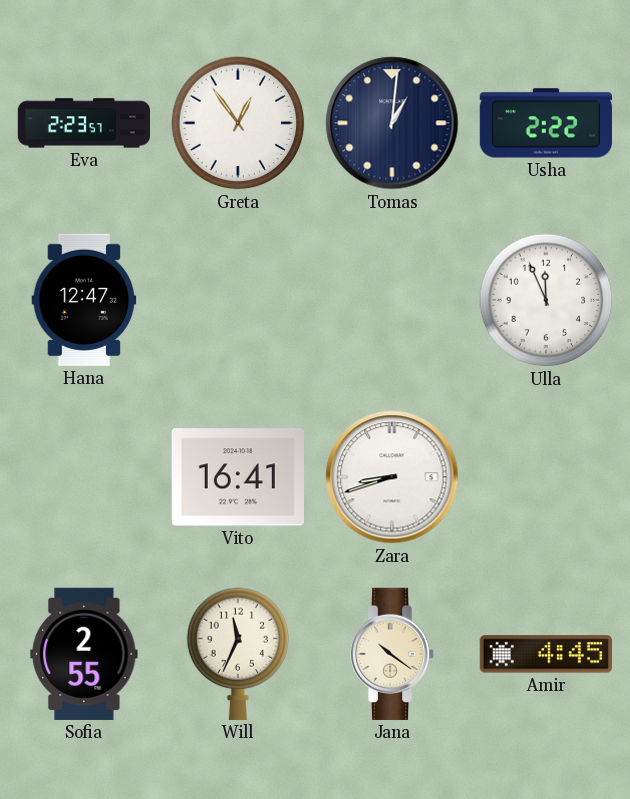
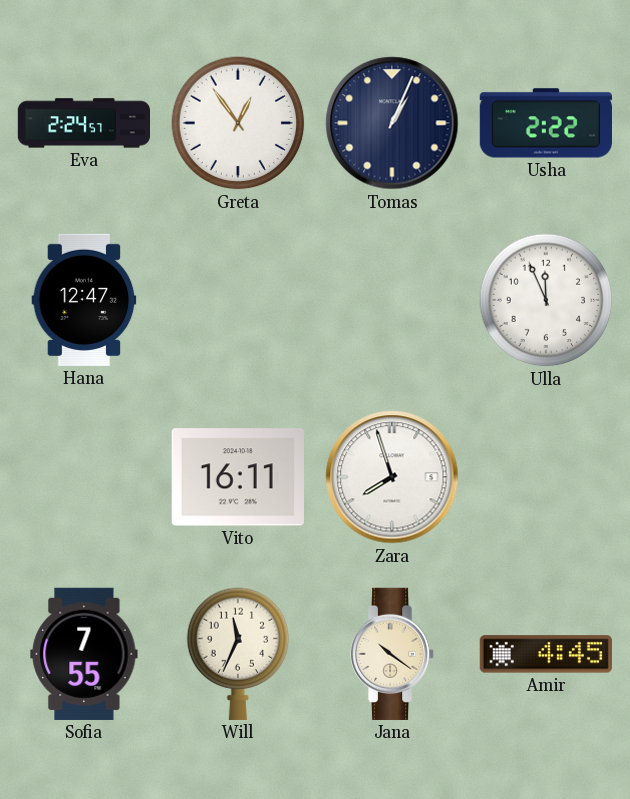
Eva: 2:23 -> 2:24 (83, 123)
Tomas: 1:01 -> 1:04 (392, 123)
Vito: 16:41 -> 16:11 (238, 477)
Zara: 8:42 -> 7:57 (392, 477)
Sofia: 2:55 -> 7:55 (84, 654)
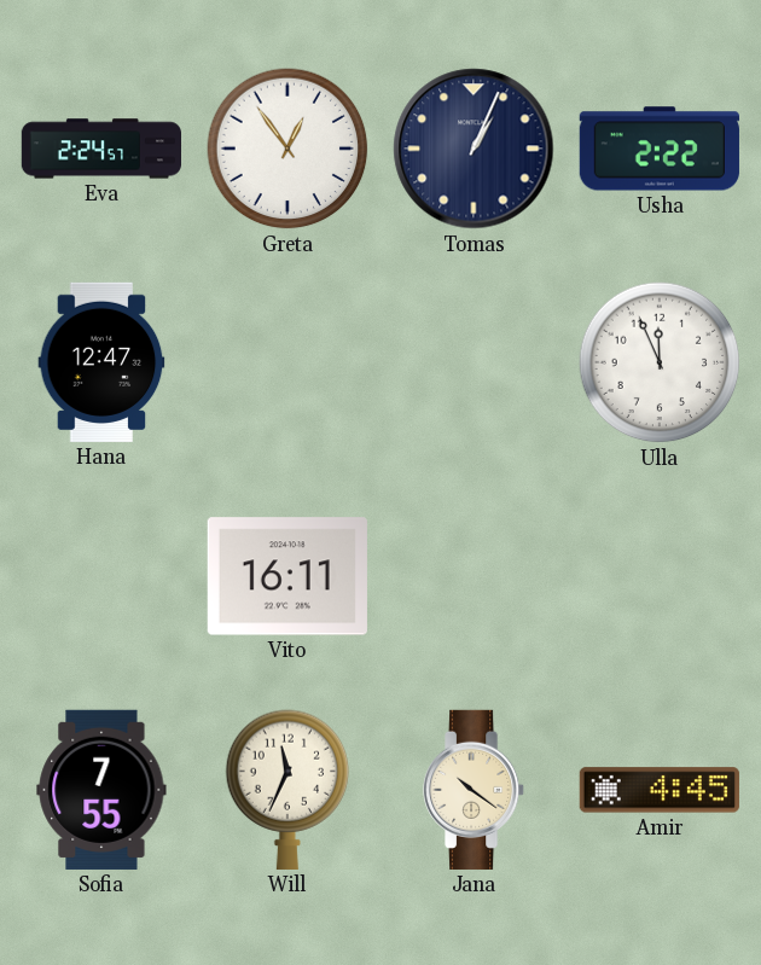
Zara: 7:57 -> none (392, 477)
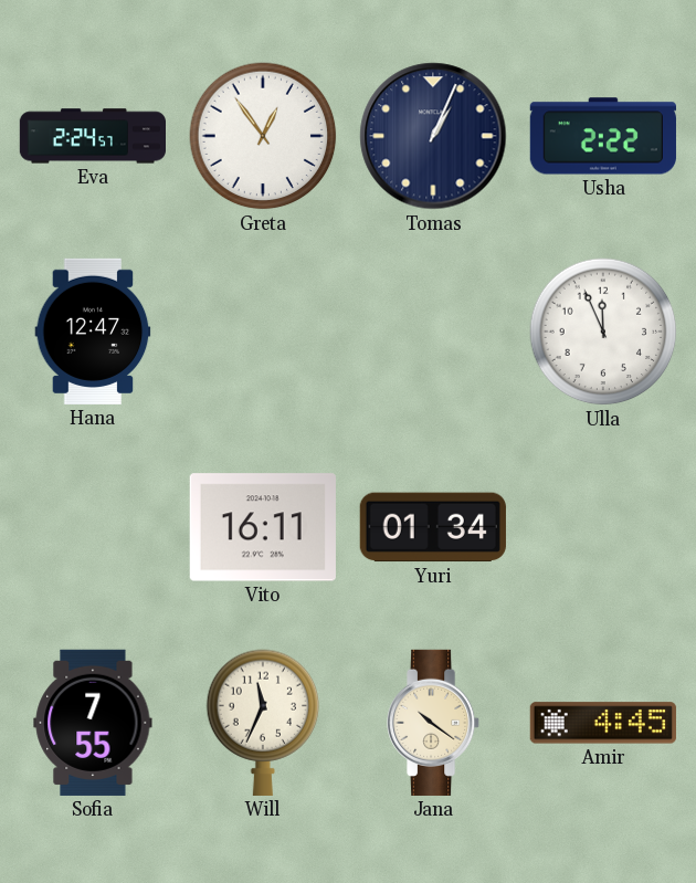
Yuri: none -> 01:34 (433, 527)
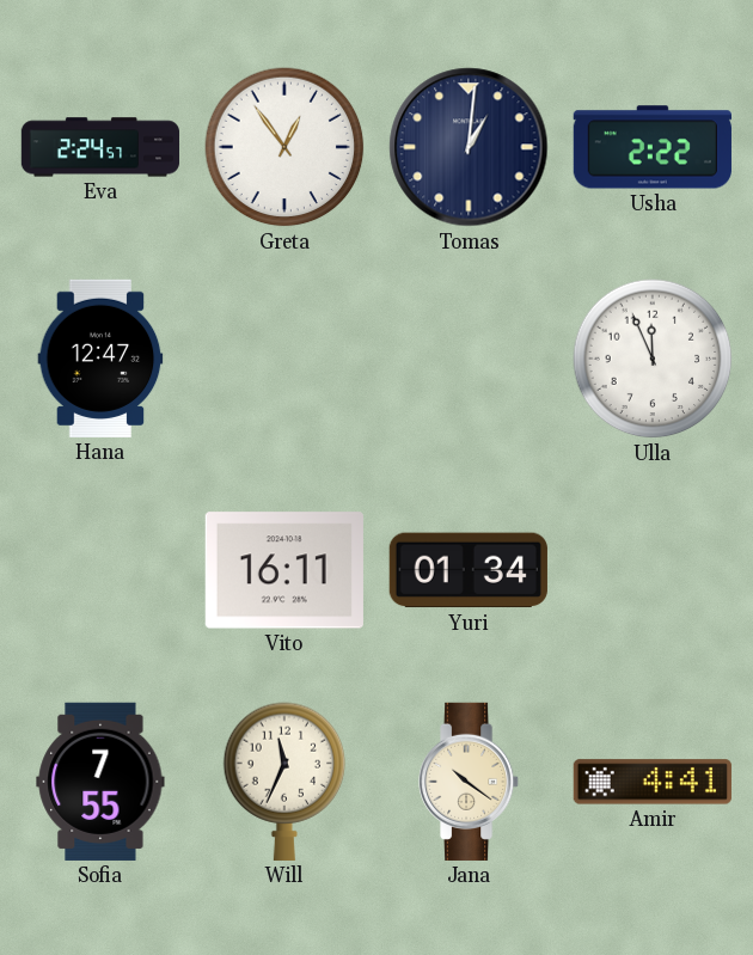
Tomas: 1:04 -> 1:01 (469, 147)
Amir: 4:45 -> 4:41 (653, 782)
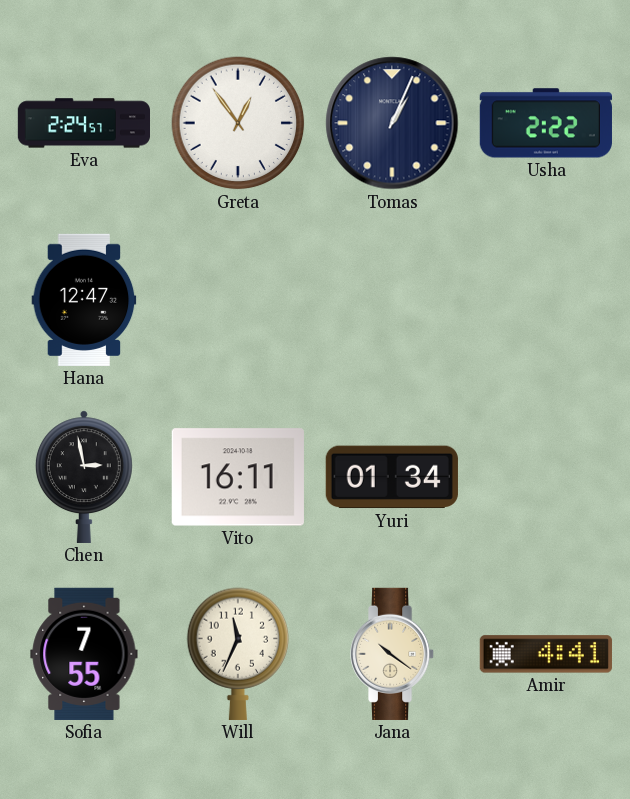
Tomas: 1:01 -> 1:04 (392, 123)
Ulla: 11:56 -> none (653, 359)
Chen: none -> 2:58 (84, 477)
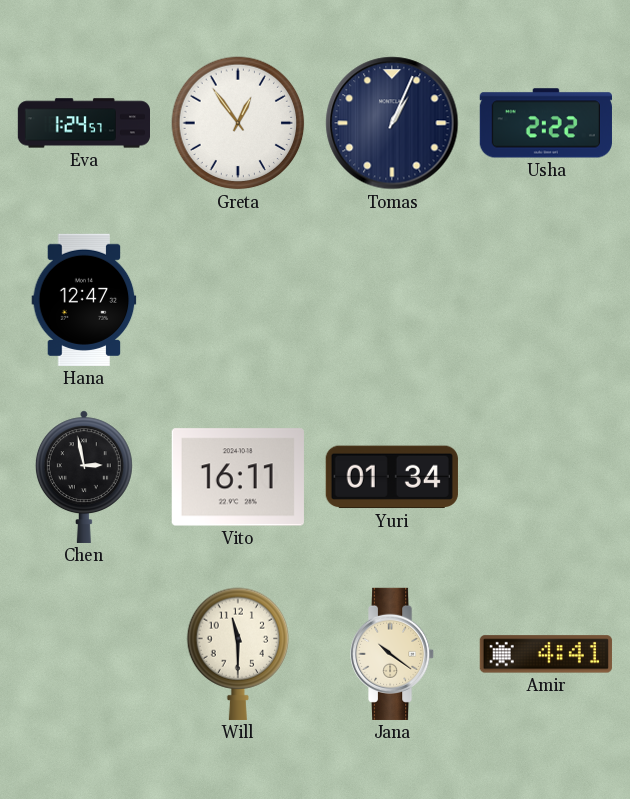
Eva: 2:24 -> 1:24 (83, 123)
Sofia: 7:55 -> none (84, 654)
Will: 11:34 -> 11:30 (238, 654)
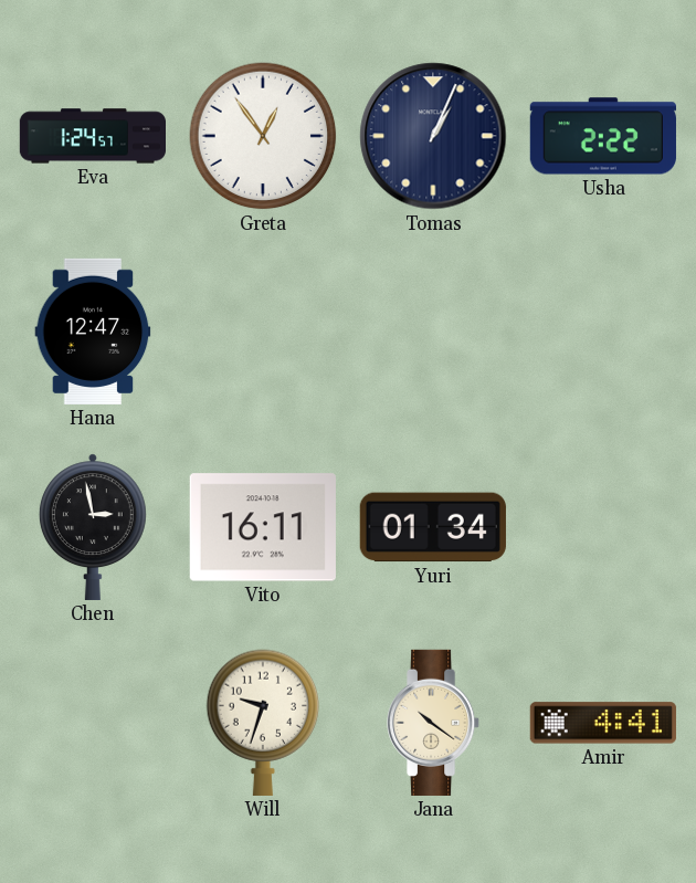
Will: 11:30 -> 9:33 (263, 723)
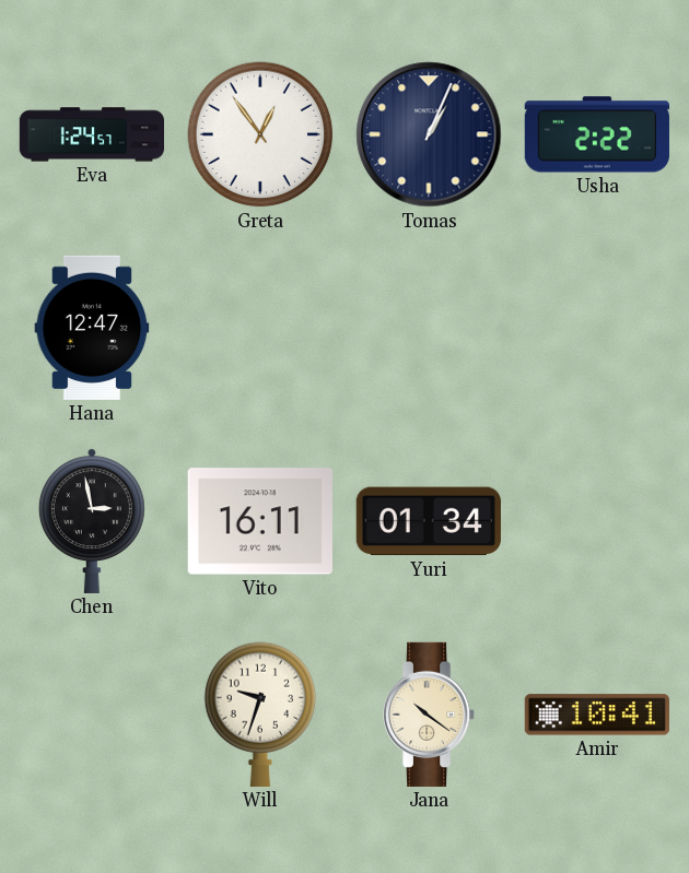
Amir: 4:41 -> 10:41 (597, 715)
